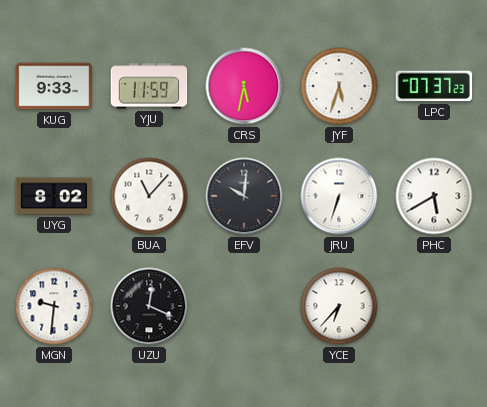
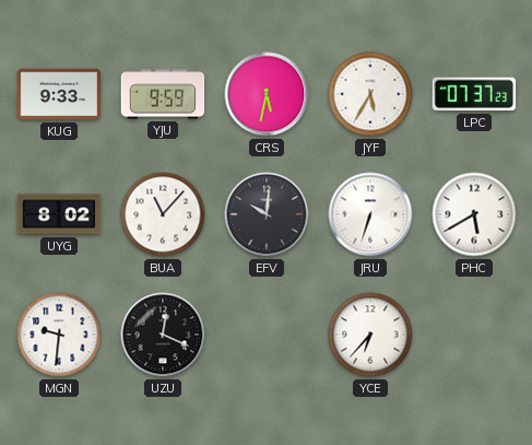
YJU: 11:59 -> 9:59 (163, 94)
JYF: 5:33 -> 5:35 (370, 94)
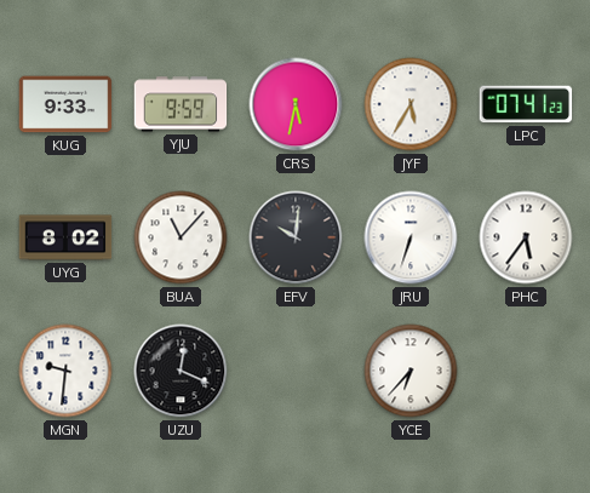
LPC: 07:37 -> 07:41 (526, 104)
PHC: 5:40 -> 5:36 (526, 237)
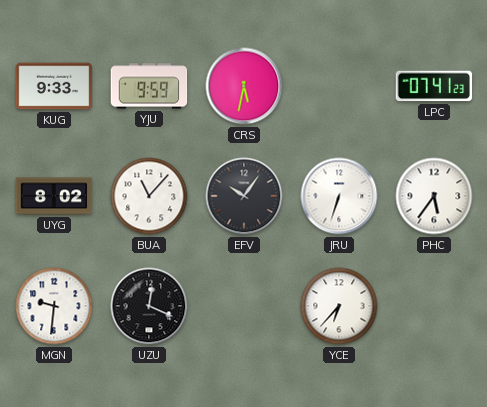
JYF: 5:35 -> none (411, 104)
EFV: 10:01 -> 10:06 (244, 196)
